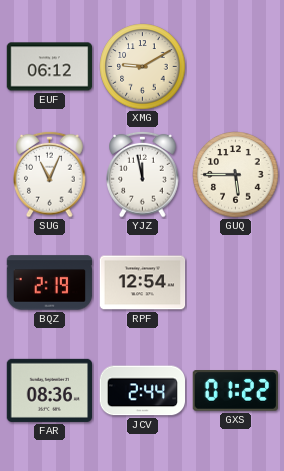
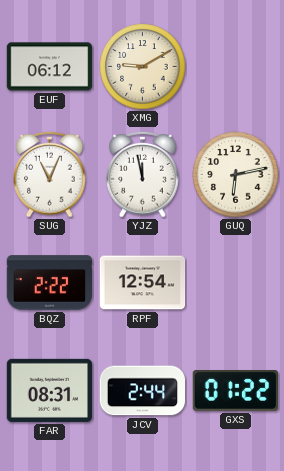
GUQ: 5:45 -> 6:13 (236, 175)
BQZ: 2:19 -> 2:22 (50, 283)
FAR: 08:36 -> 08:31 (50, 390)
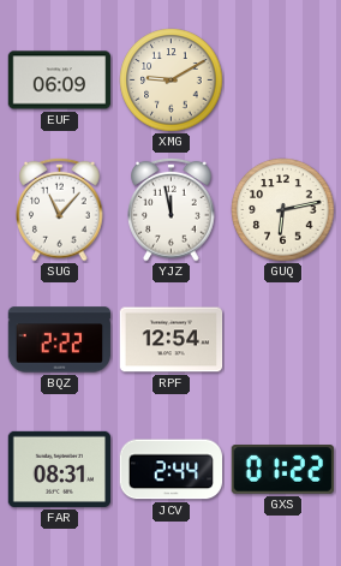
EUF: 06:12 -> 06:09 (60, 81)
SUG: 11:04 -> 11:07 (60, 209)
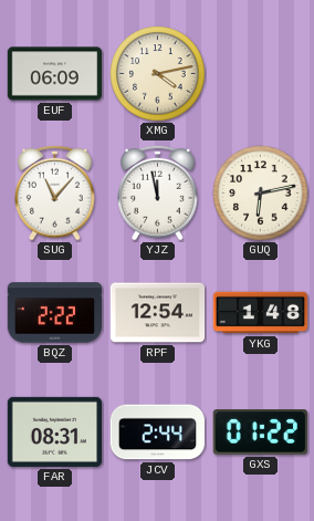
XMG: 9:10 -> 4:13 (158, 74)
YKG: none -> 1:48 (261, 313)
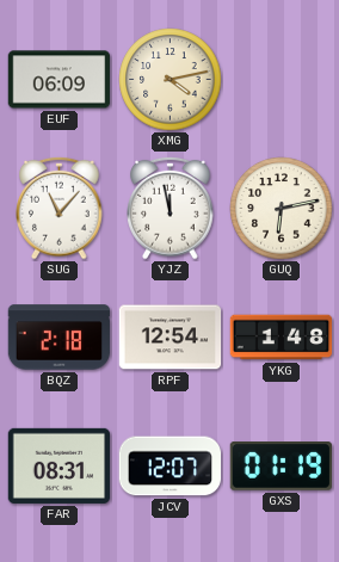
BQZ: 2:22 -> 2:18 (60, 338)
JCV: 2:44 -> 12:07 (171, 467)
GXS: 01:22 -> 01:19 (281, 467)
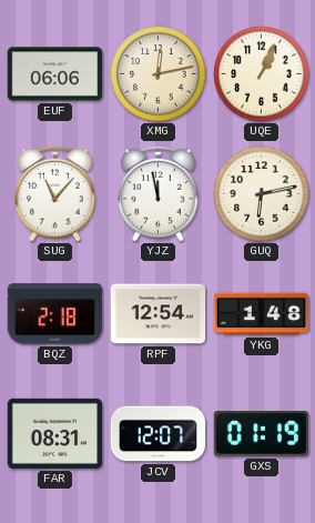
EUF: 06:09 -> 06:06 (55, 74)
XMG: 4:13 -> 12:13 (159, 74)
UQE: none -> 1:04 (262, 74)
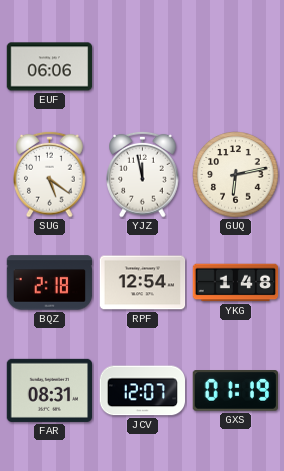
XMG: 12:13 -> none (159, 74)
UQE: 1:04 -> none (262, 74)
SUG: 11:07 -> 5:21 (50, 174)
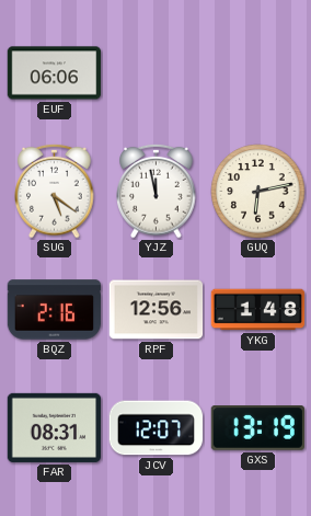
BQZ: 2:18 -> 2:16 (55, 310)
RPF: 12:54 -> 12:56 (157, 310)
GXS: 01:19 -> 13:19 (257, 428)
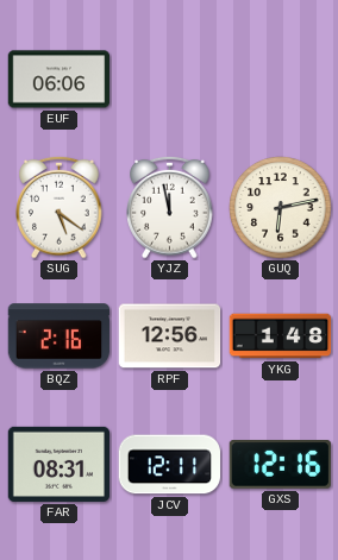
JCV: 12:07 -> 12:11 (170, 465)
GXS: 13:19 -> 12:16 (280, 465)
